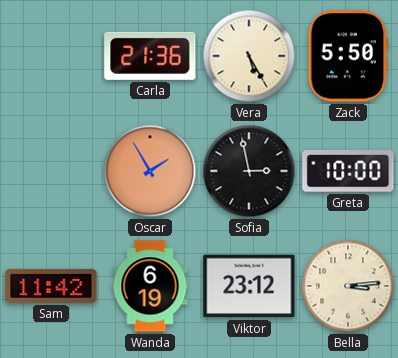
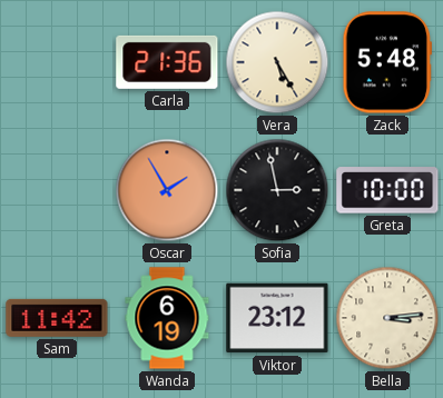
Zack: 5:50 -> 5:48 (387, 62)
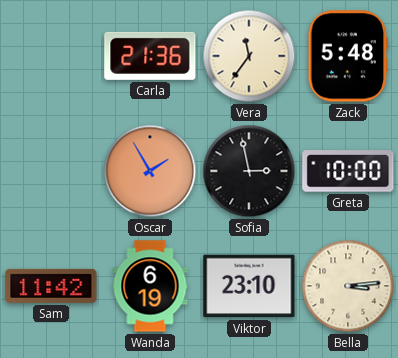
Vera: 5:25 -> 11:36 (249, 56)
Viktor: 23:12 -> 23:10 (249, 286)
